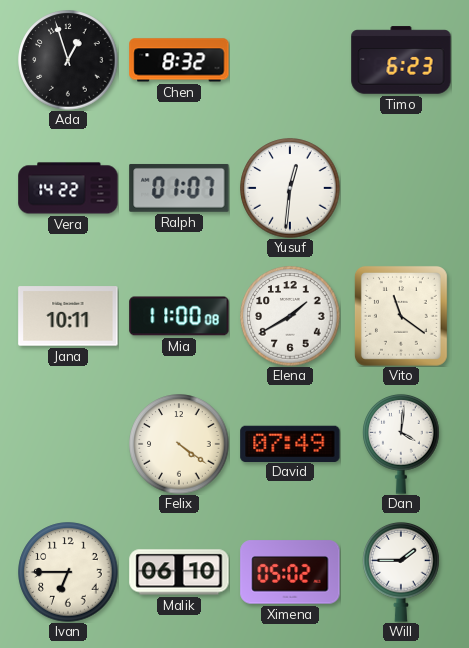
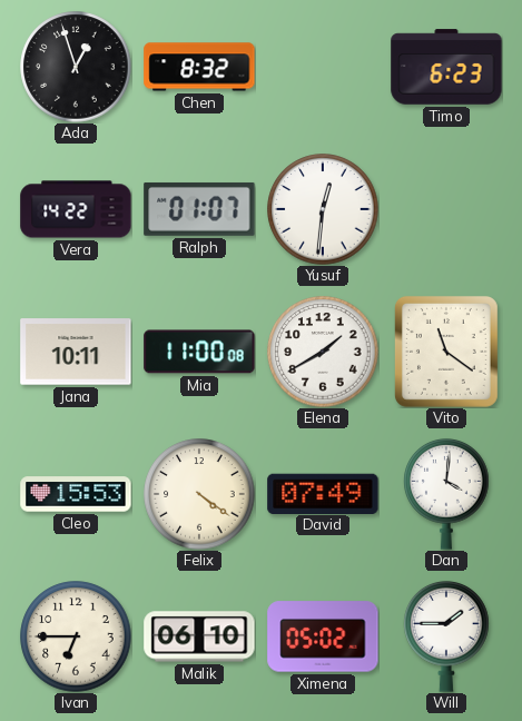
Cleo: none -> 15:53 (76, 494)
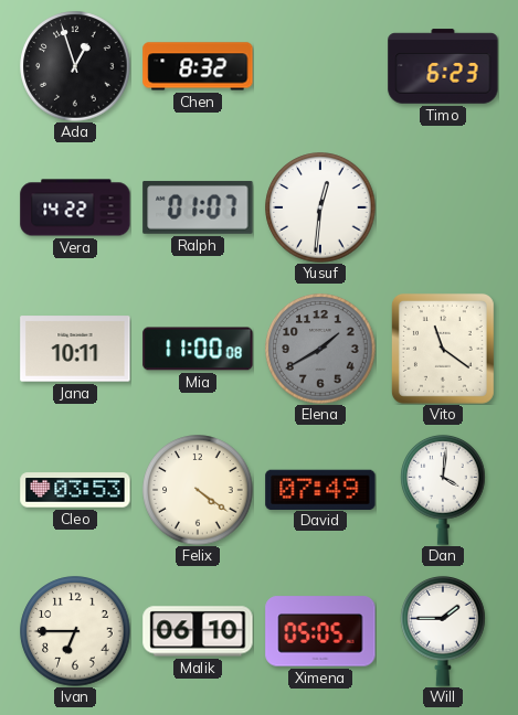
Elena dial: white -> grey (320, 349)
Cleo: 15:53 -> 03:53 (75, 490)
Ximena: 05:02 -> 05:05 (320, 631)
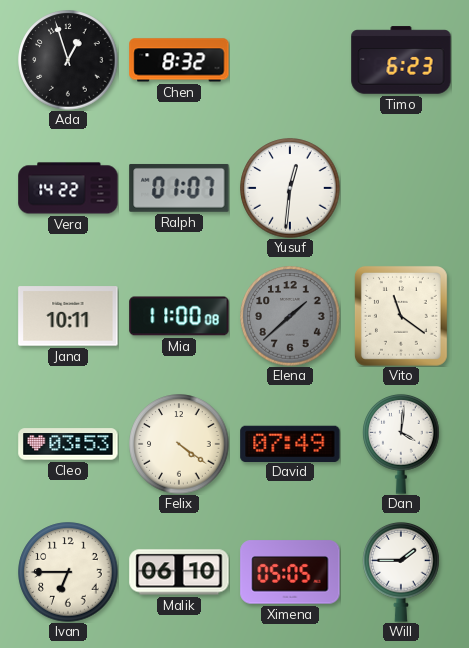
Elena: 1:40 -> 1:38 (290, 316)
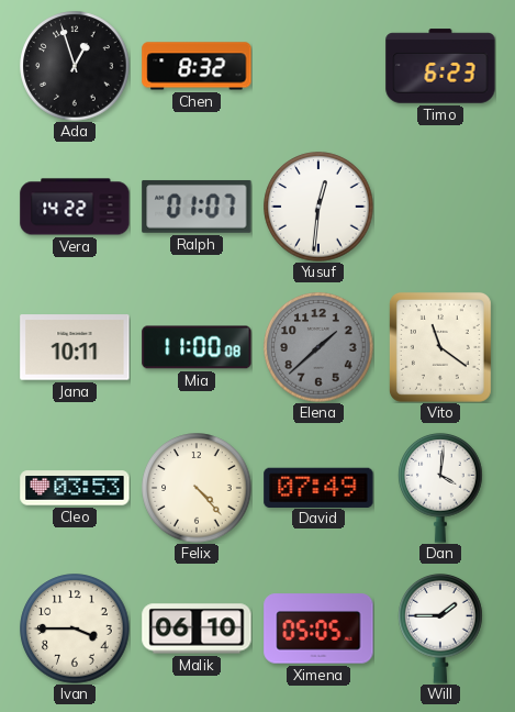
Felix: 4:21 -> 4:23 (197, 488)
Ivan: 6:45 -> 3:45 (75, 628)
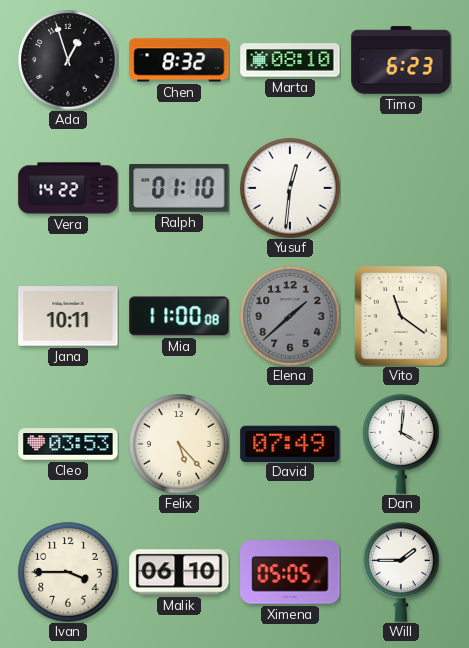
Marta: none -> 08:10 (290, 60)
Ralph: 01:07 -> 01:10 (179, 188)
Felix: 4:23 -> 5:23 (179, 444)
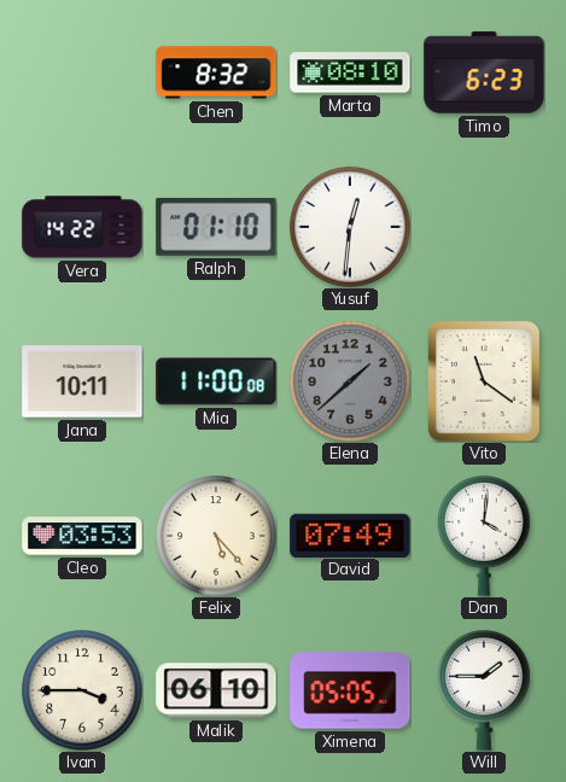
Ada: 12:57 -> none (68, 60)
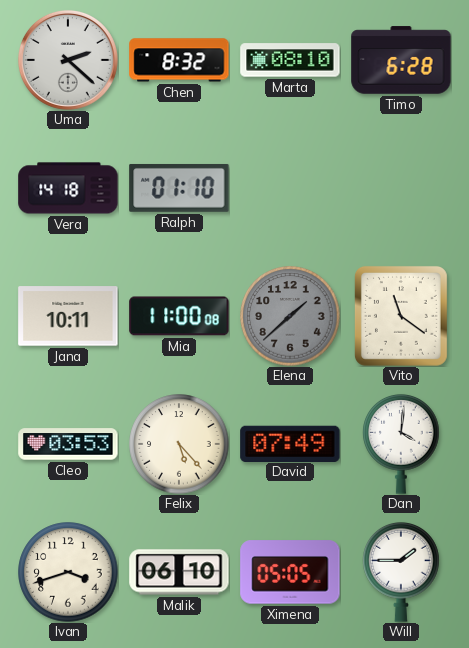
Uma: none -> 2:22 (68, 60)
Timo: 6:23 -> 6:28 (401, 60)
Vera: 14:22 -> 14:18 (68, 188)
Yusuf: 12:31 -> none (350, 227)
Ivan: 3:45 -> 3:42 (68, 572)
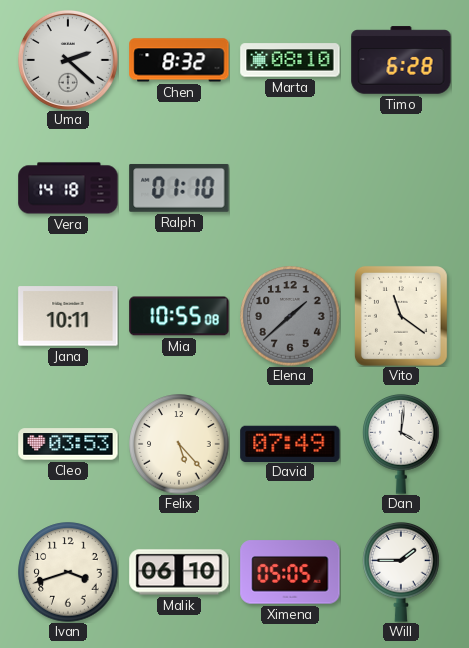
Mia: 11:00 -> 10:55 (179, 316)
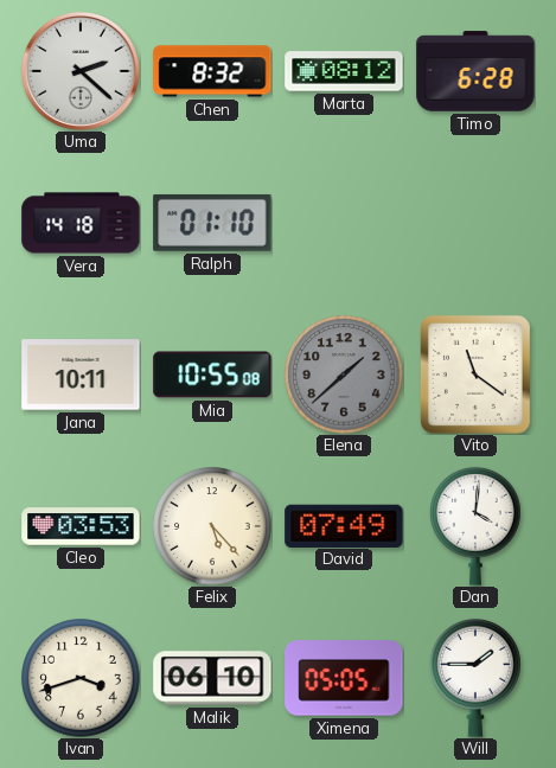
Marta: 08:10 -> 08:12 (344, 71)
